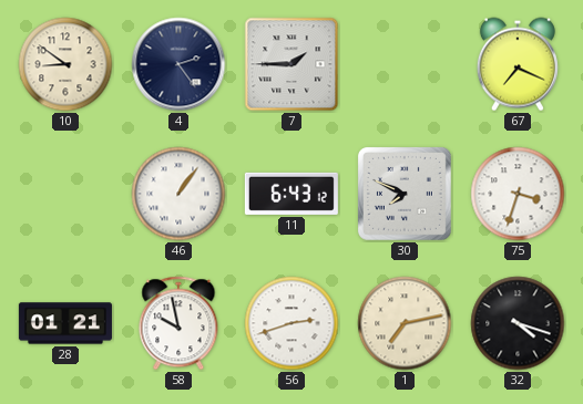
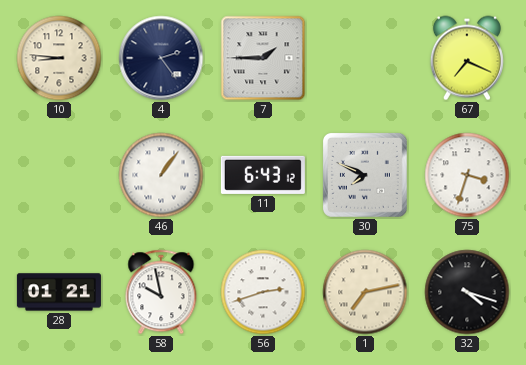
10: 8:51 -> 8:46 (59, 58)
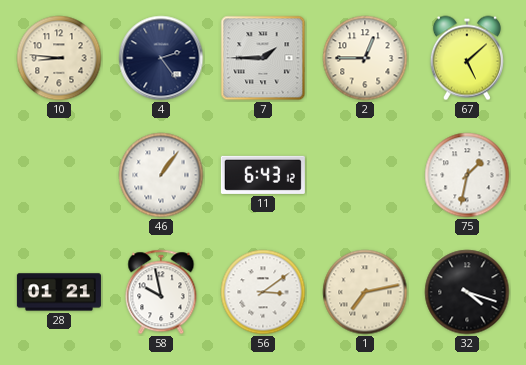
2: none -> 12:45 (365, 58)
67: 7:19 -> 5:08 (467, 58)
30: 7:49 -> none (365, 175)
75: 3:33 -> 1:32 (467, 175)
56: 2:42 -> 3:09 (263, 292)
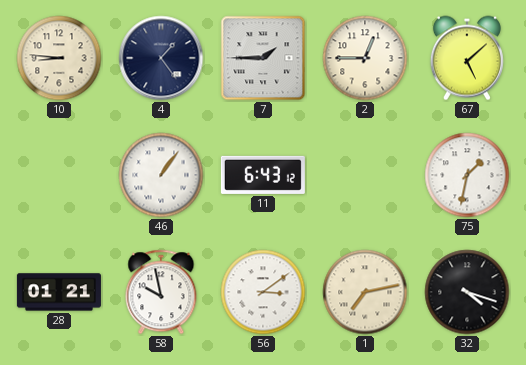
4: 2:24 -> 1:24 (161, 58)
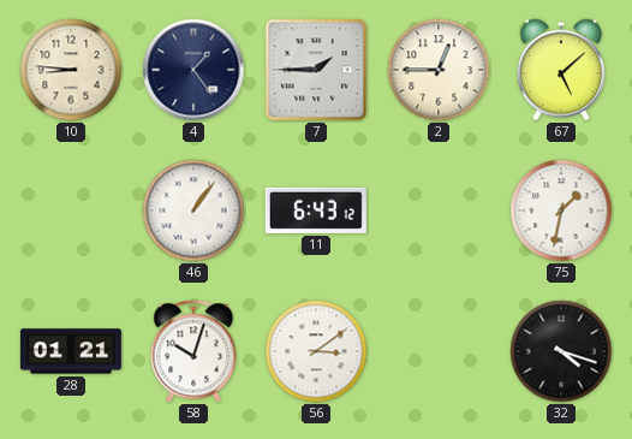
58: 9:58 -> 10:03 (193, 351)
1: 7:13 -> none (365, 292)
